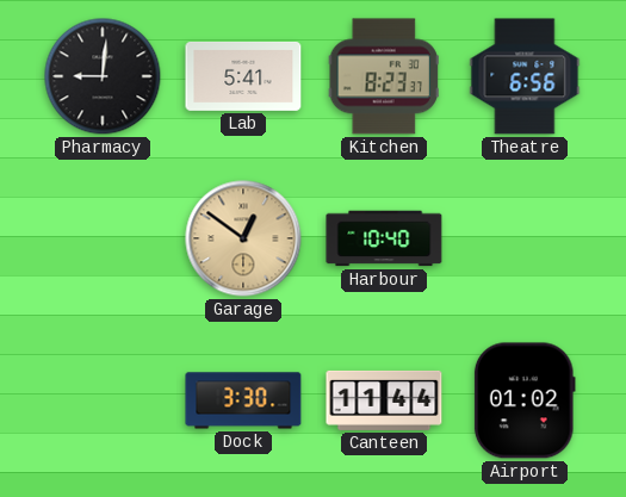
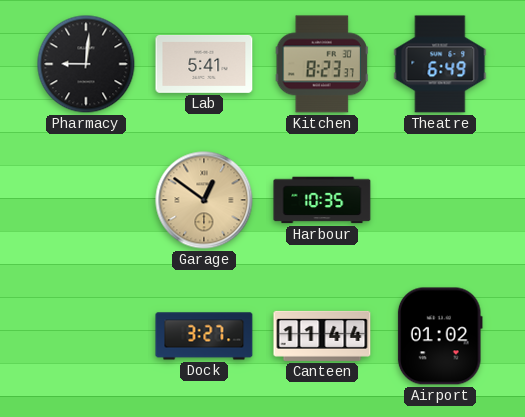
Theatre: 6:56 -> 6:49 (440, 64)
Harbour: 10:40 -> 10:35 (322, 200)
Dock: 3:30 -> 3:27 (204, 336)
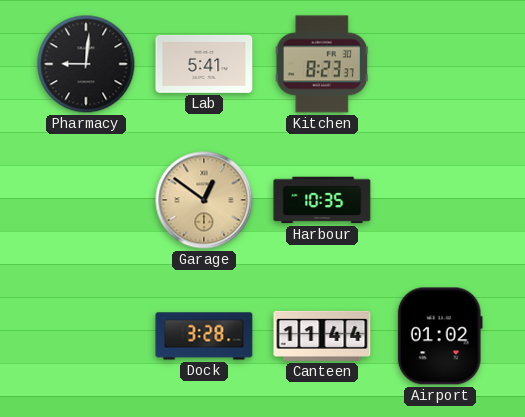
Theatre: 6:49 -> none (440, 64)
Dock: 3:27 -> 3:28 (204, 336)
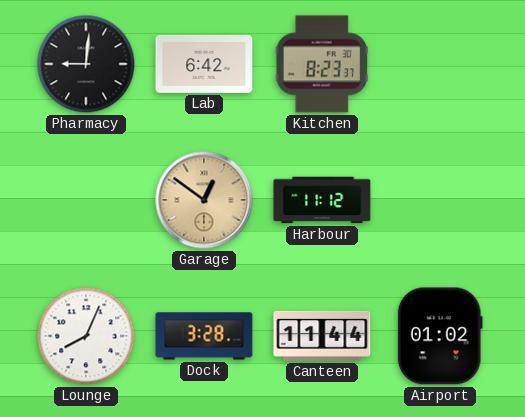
Lab: 5:41 -> 6:42 (204, 64)
Harbour: 10:35 -> 11:12 (322, 200)
Lounge: none -> 8:04 (86, 336)
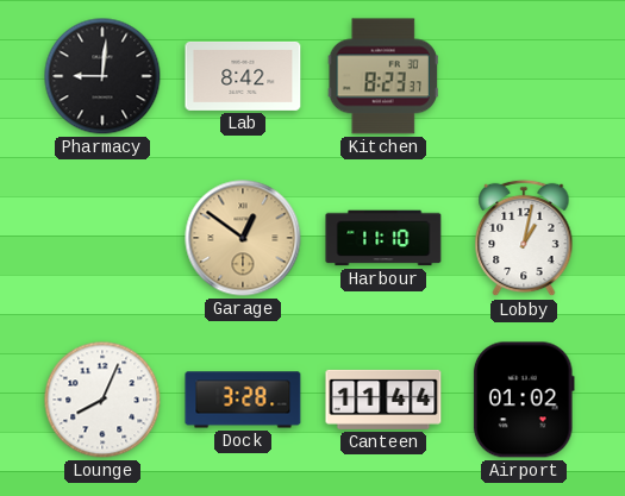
Lab: 6:42 -> 8:42 (243, 76)
Harbour: 11:12 -> 11:10 (383, 238)
Lobby: none -> 1:02 (524, 238)
